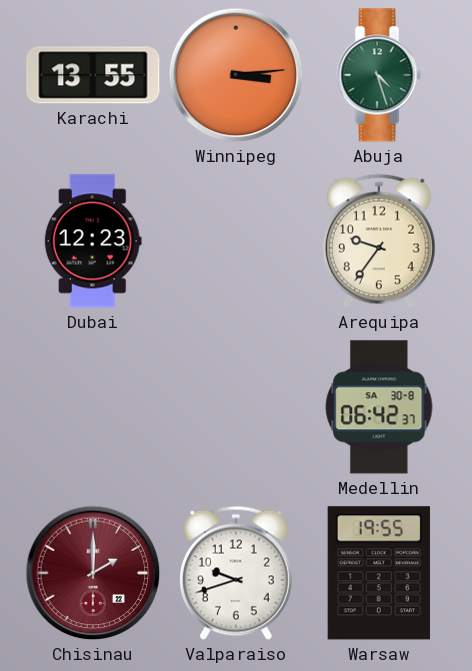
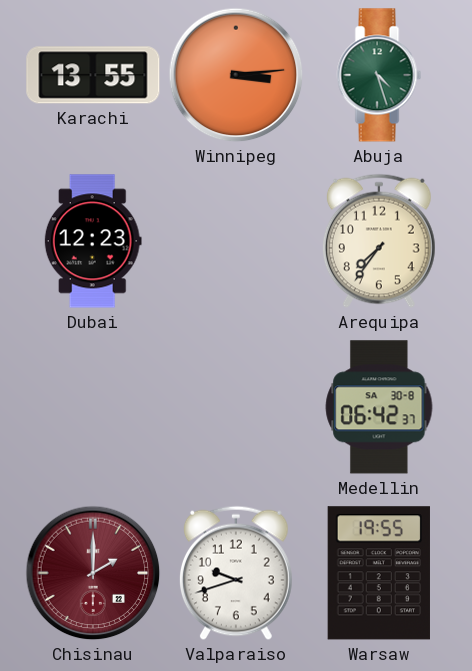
Arequipa: 9:36 -> 7:36 (379, 241)
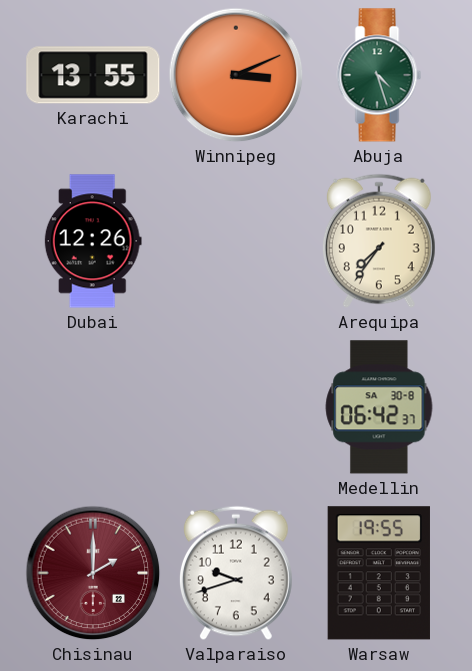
Winnipeg: 3:14 -> 3:11 (236, 75)
Dubai: 12:23 -> 12:26 (93, 241)
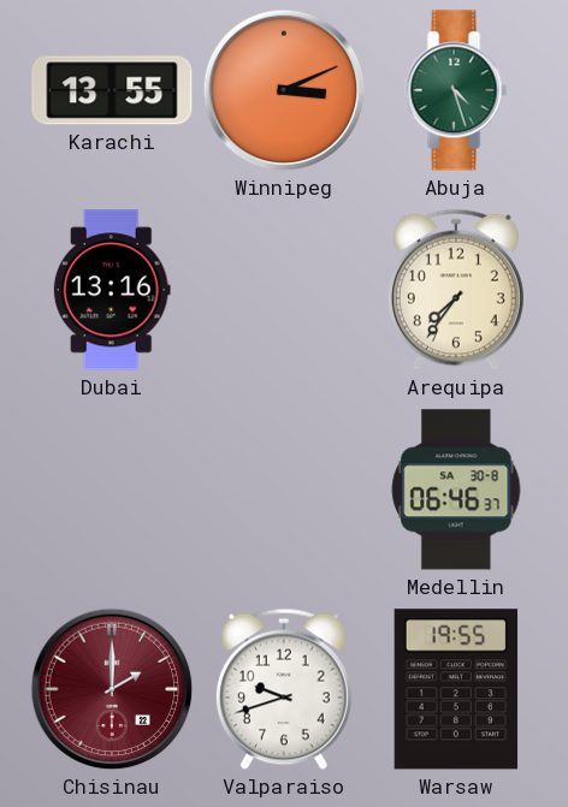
Dubai: 12:26 -> 13:16 (112, 290)
Medellin: 06:42 -> 06:46 (456, 489)
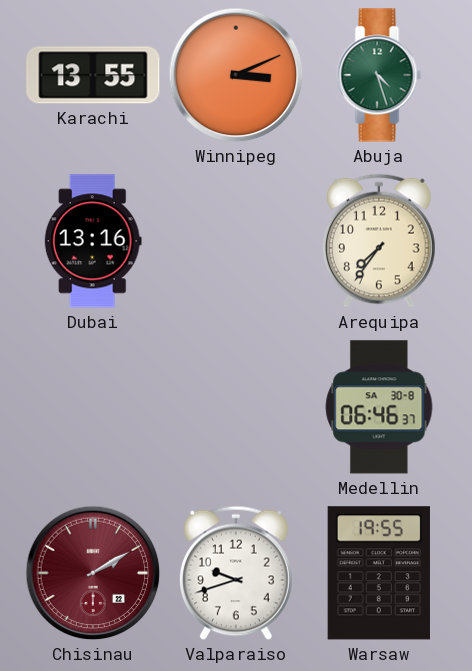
Chisinau: 2:00 -> 2:10 (93, 573)
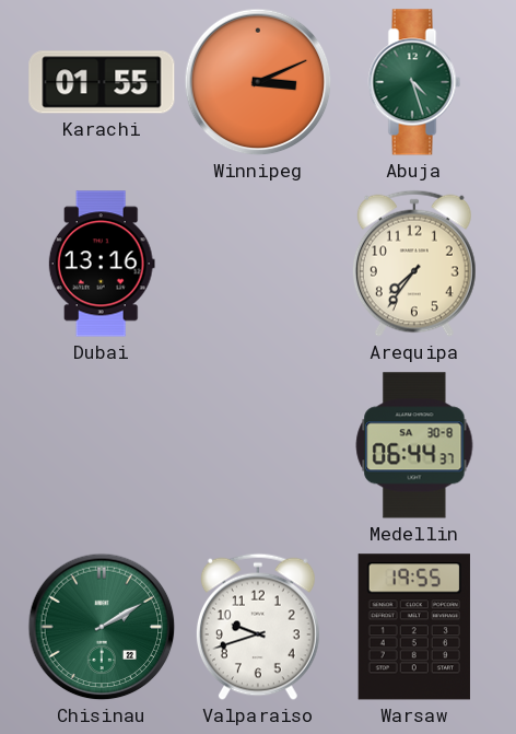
Karachi: 13:55 -> 01:55 (102, 82)
Medellin: 06:46 -> 06:44 (414, 445)
Chisinau dial: burgundy -> green (102, 627)
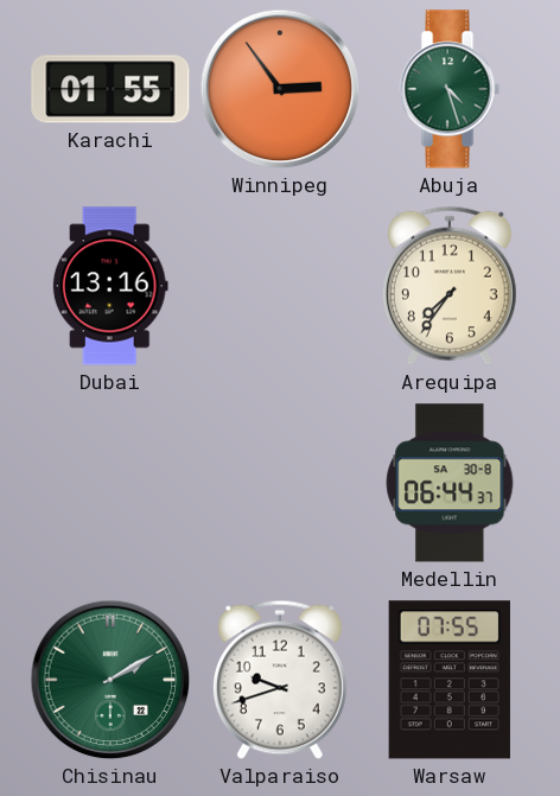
Winnipeg: 3:11 -> 2:54 (280, 89)
Warsaw: 19:55 -> 07:55 (448, 680)
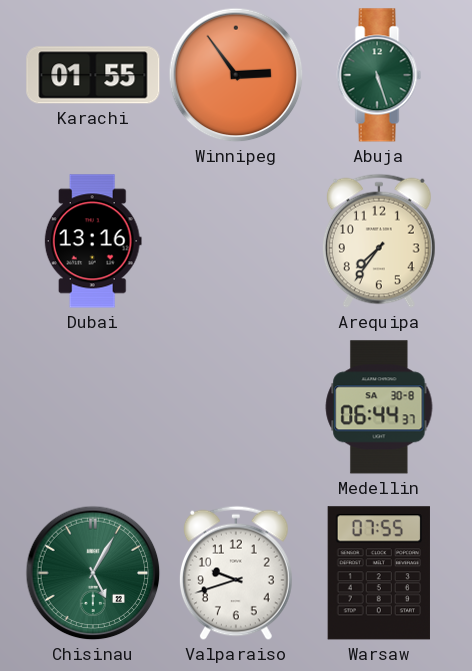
Abuja: 4:27 -> 5:27 (379, 75)
Chisinau: 2:10 -> 5:05 (93, 573)
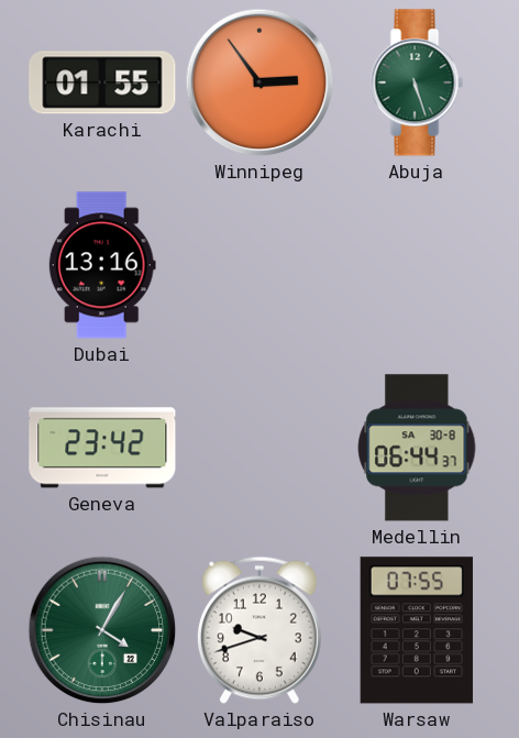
Arequipa: 7:36 -> none (379, 241)
Geneva: none -> 23:42 (102, 448)
Chisinau: 5:05 -> 4:05 (102, 630)
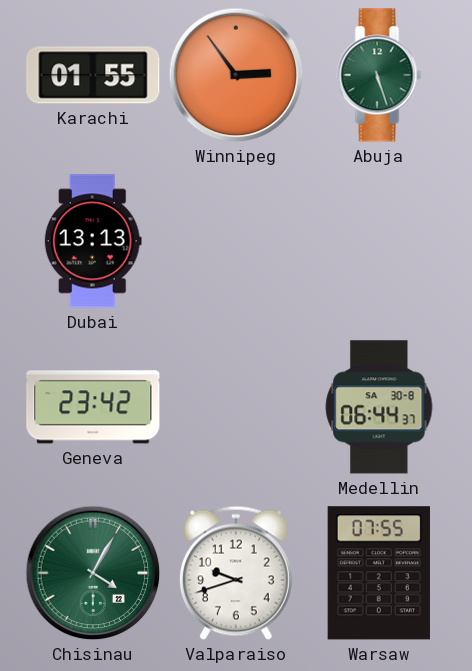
Dubai: 13:16 -> 13:13 (93, 241)
